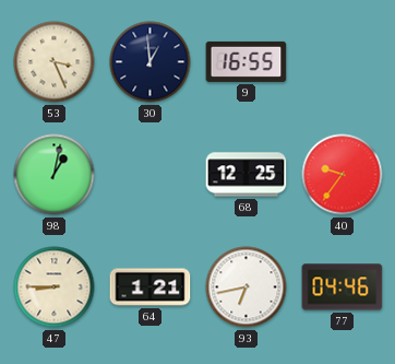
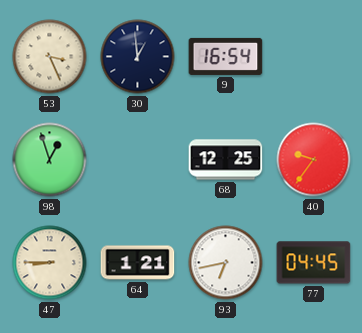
9: 16:55 -> 16:54 (226, 56)
98: 1:02 -> 12:57 (50, 160)
77: 04:46 -> 04:45 (314, 263)
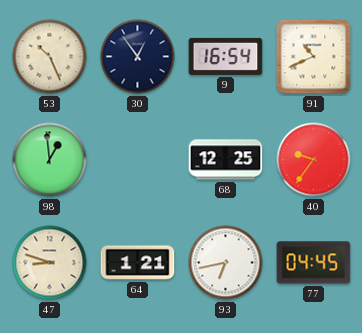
53: 3:26 -> 10:26 (50, 57)
30: 12:59 -> 12:54 (138, 57)
91: none -> 10:41 (314, 57)
98: 12:57 -> 12:59 (50, 160)
47: 8:45 -> 8:48 (50, 263)
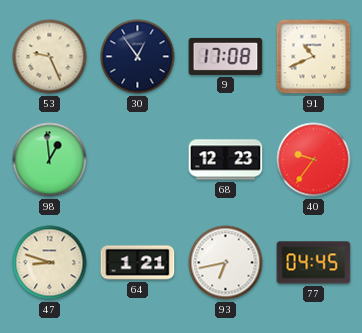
53: 10:26 -> 9:26 (50, 57)
9: 16:54 -> 17:08 (226, 56)
68: 12:25 -> 12:23 (226, 160)
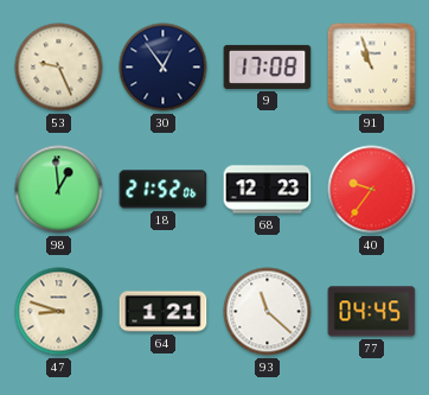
91: 10:41 -> 10:57 (372, 68)
18: none -> 21:52 (164, 190)
93: 6:43 -> 11:22 (268, 312)
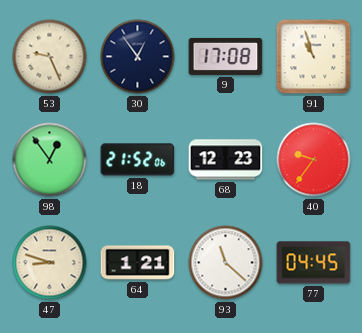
98: 12:59 -> 12:54 (50, 160)
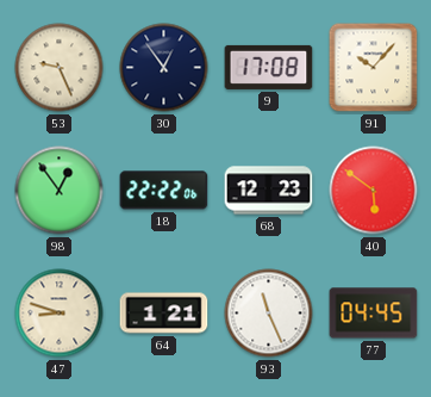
91: 10:57 -> 10:07 (374, 68)
18: 21:52 -> 22:22 (164, 191)
40: 9:36 -> 5:51 (374, 191)
93: 11:22 -> 11:26 (269, 314)
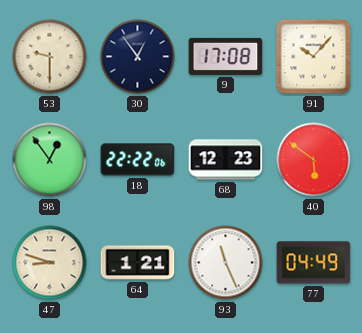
53: 9:26 -> 9:30 (50, 57)
77: 04:45 -> 04:49 (314, 263)
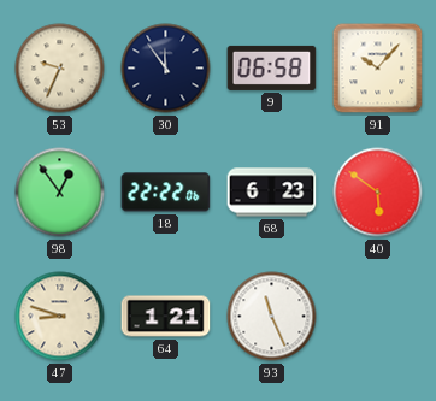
53: 9:30 -> 9:34 (60, 69)
30: 12:54 -> 11:54 (166, 69)
9: 17:08 -> 06:58 (272, 67)
68: 12:23 -> 6:23 (272, 193)
77: 04:49 -> none (314, 263)
